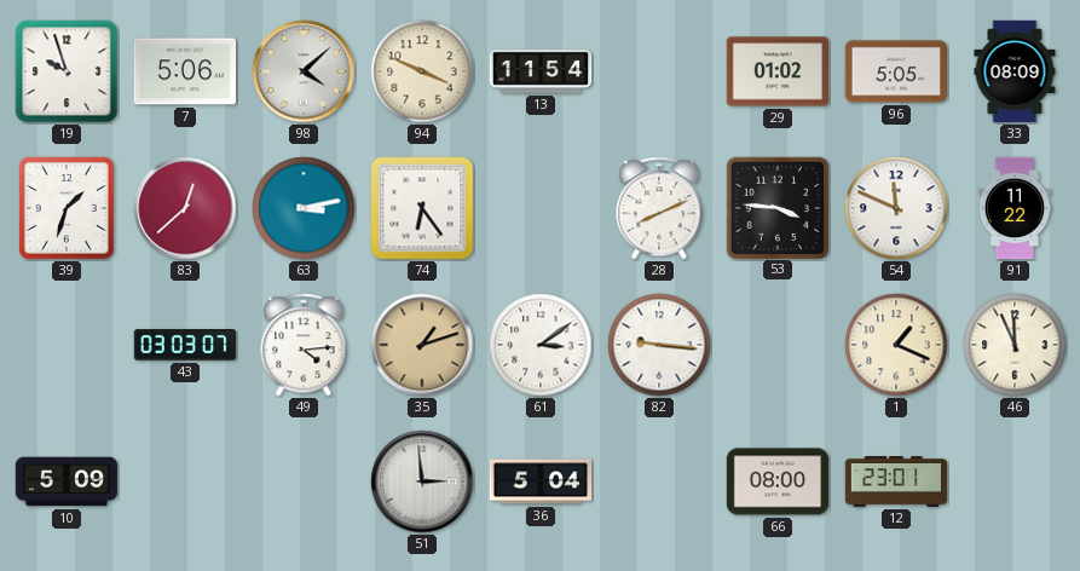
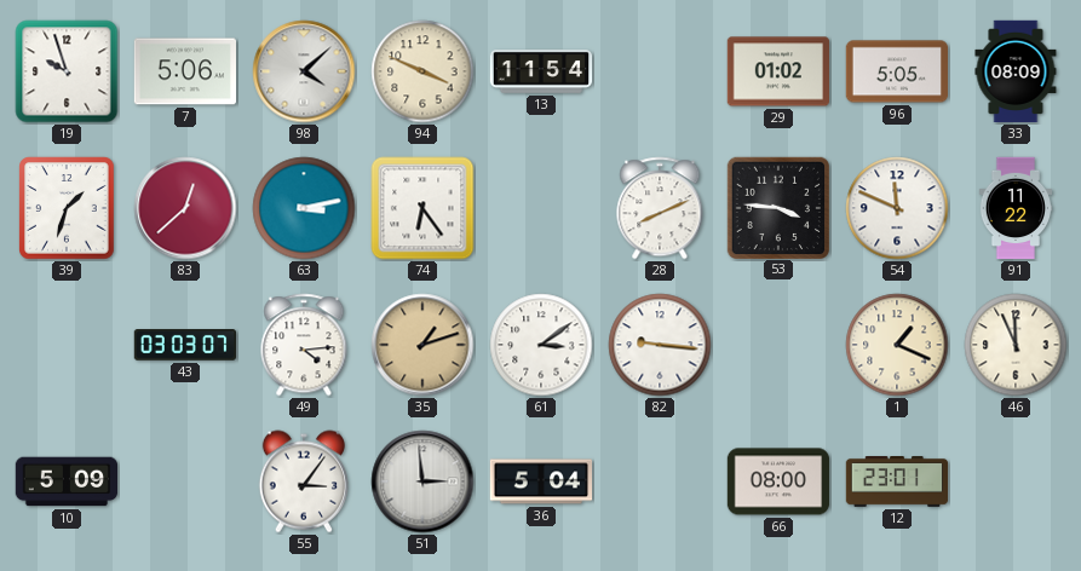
55: none -> 3:06 (303, 481)
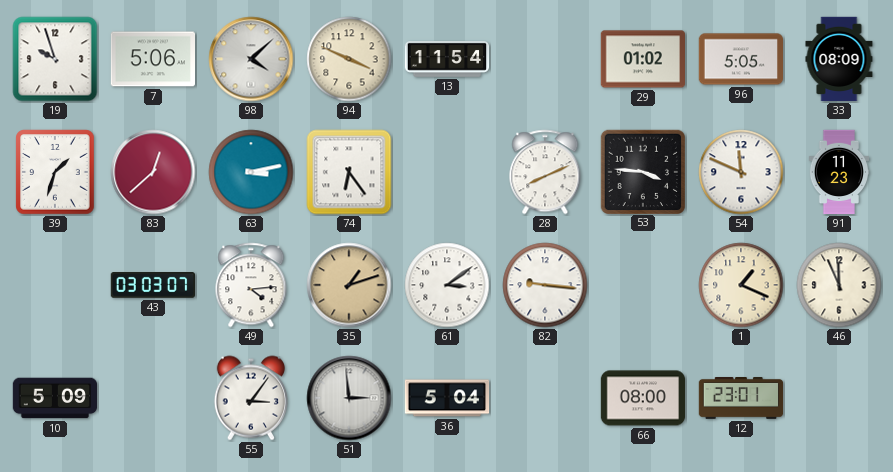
91: 11:22 -> 11:23 (839, 172)
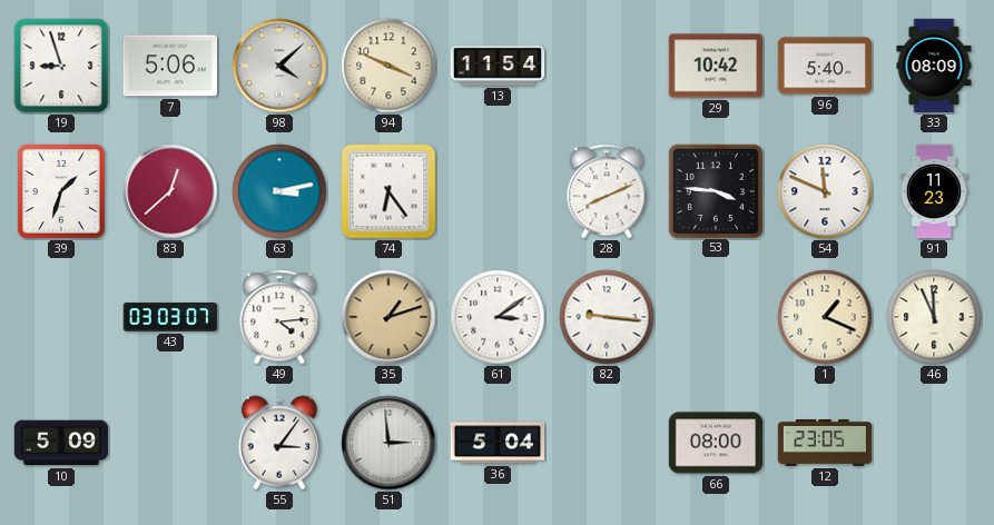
19: 9:57 -> 8:57 (61, 66)
29: 01:02 -> 10:42 (715, 66)
96: 5:05 -> 5:40 (825, 66)
12: 23:01 -> 23:05 (825, 444)
